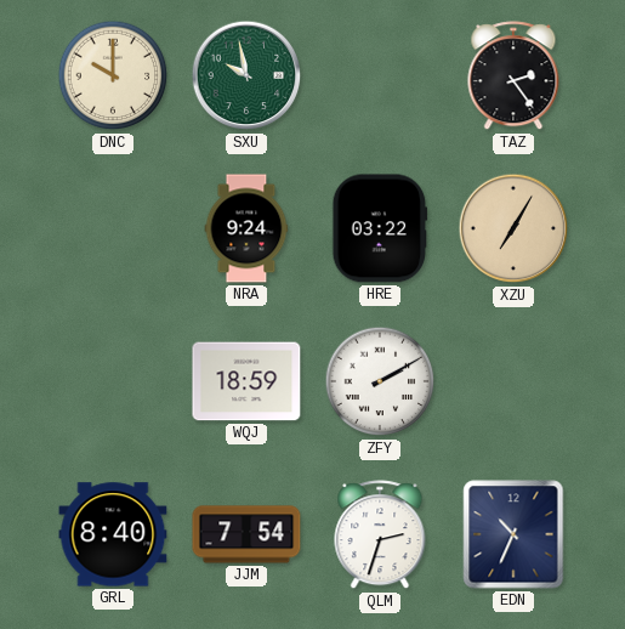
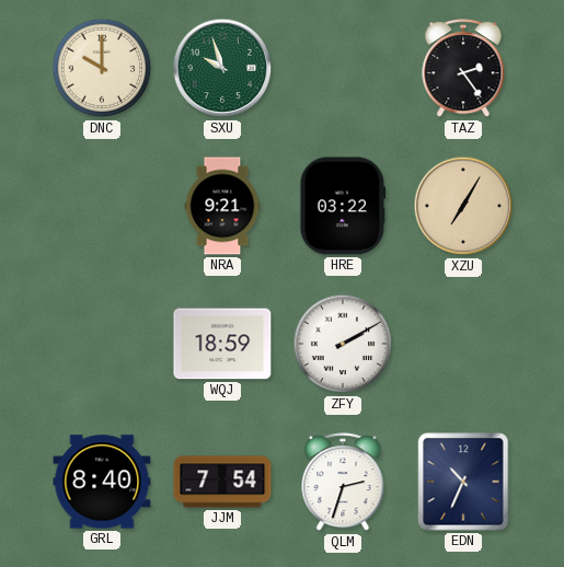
SXU: 9:58 -> 9:57 (222, 68)
NRA: 9:24 -> 9:21 (222, 206)
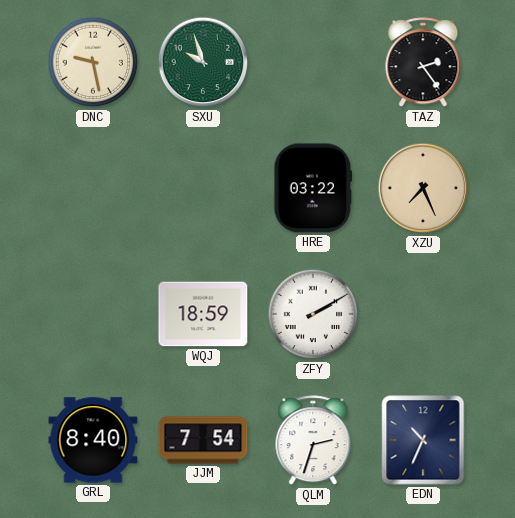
DNC: 10:00 -> 9:28 (93, 62)
NRA: 9:21 -> none (222, 206)
XZU: 7:05 -> 7:26 (423, 188)
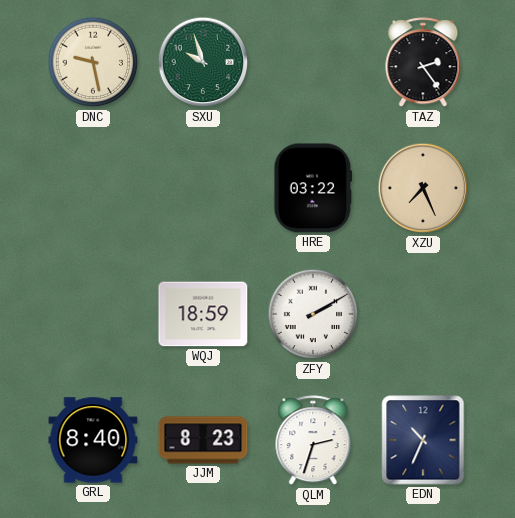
JJM: 7:54 -> 8:23 (203, 440)
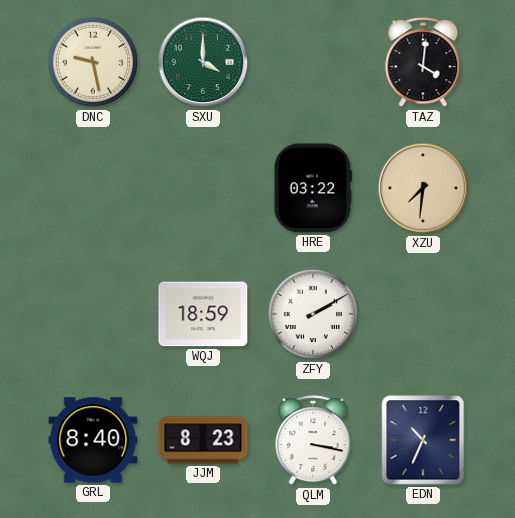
SXU: 9:57 -> 4:00 (203, 62)
TAZ: 2:24 -> 4:01 (423, 63)
XZU: 7:26 -> 7:31 (423, 188)
QLM: 2:33 -> 3:17 (313, 441)
